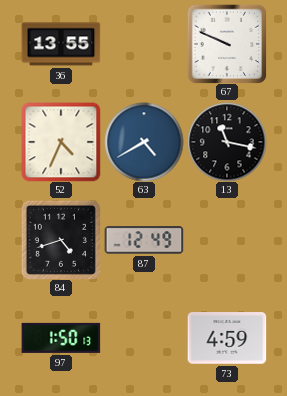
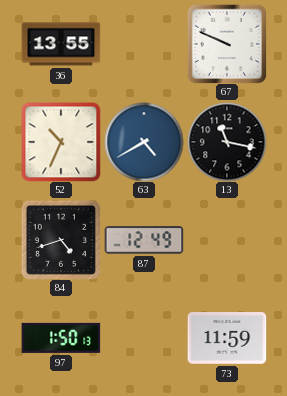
52: 4:34 -> 10:34 (61, 142)
73: 4:59 -> 11:59 (227, 338)
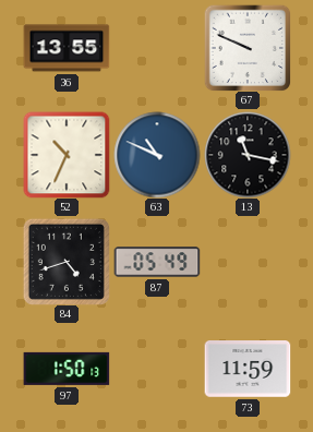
63: 4:40 -> 10:49 (157, 155)
87: 12:49 -> 05:49 (157, 262)
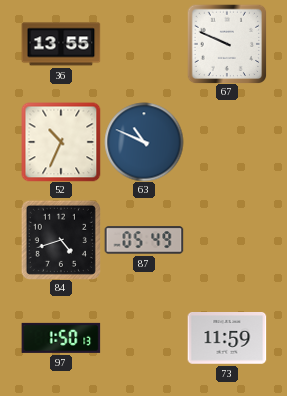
13: 11:17 -> none (248, 155)
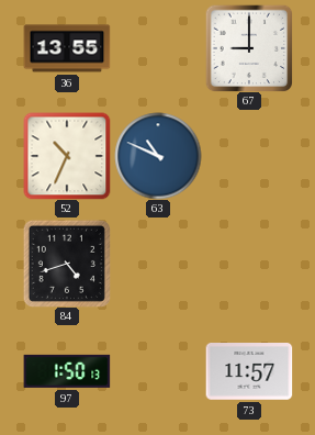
67: 9:49 -> 9:00 (249, 48)
87: 05:49 -> none (144, 240)
73: 11:59 -> 11:57 (249, 371)
